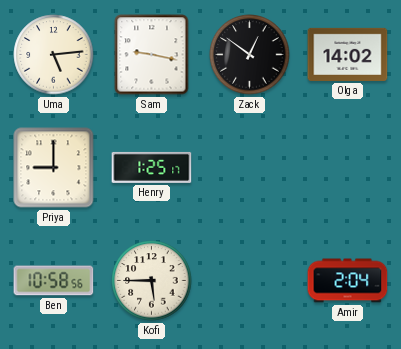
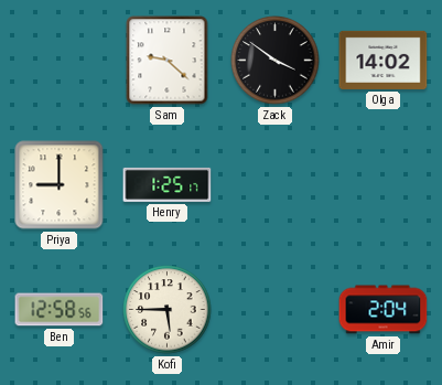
Uma: 5:14 -> none (54, 55)
Sam: 9:17 -> 9:22 (168, 61)
Zack: 12:51 -> 3:51 (276, 61)
Ben: 10:58 -> 12:58 (60, 310)
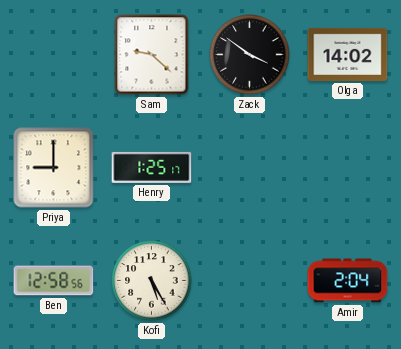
Kofi: 5:45 -> 5:25 (152, 281)
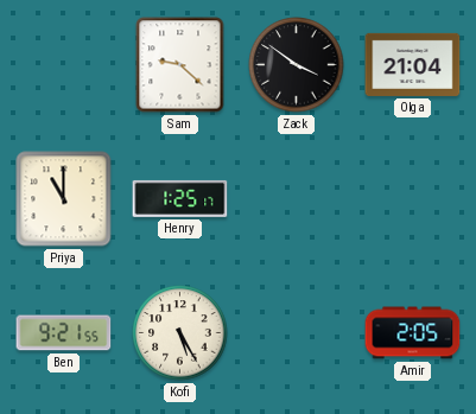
Olga: 14:02 -> 21:04 (413, 64)
Priya: 9:00 -> 11:00 (64, 199)
Ben: 12:58 -> 9:21 (64, 333)
Amir: 2:04 -> 2:05 (413, 333)
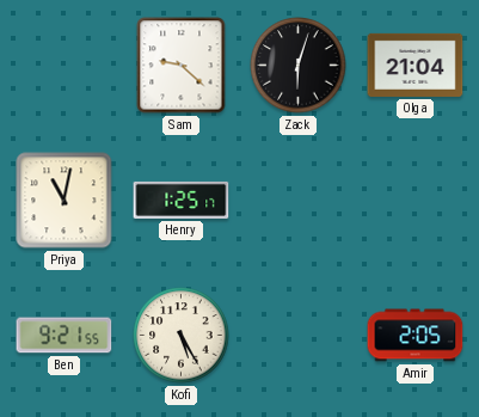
Zack: 3:51 -> 6:03 (299, 66)
Priya: 11:00 -> 11:02 (65, 201)
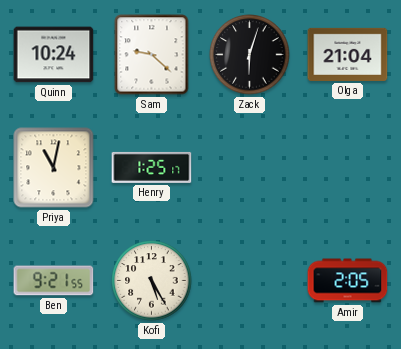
Quinn: none -> 10:24 (54, 55)
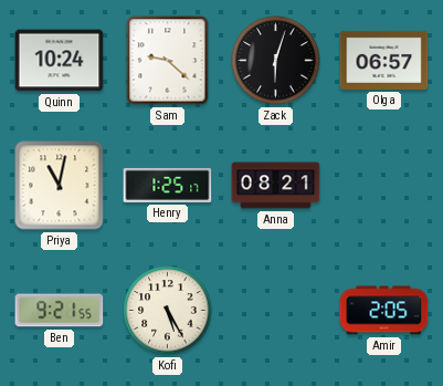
Olga: 21:04 -> 06:57 (384, 60)
Anna: none -> 08:21 (276, 186)
